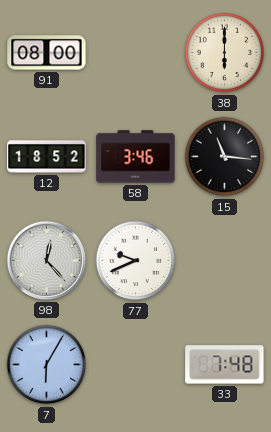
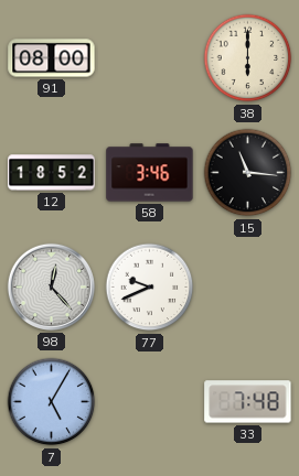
7: 6:05 -> 5:05 (52, 402)
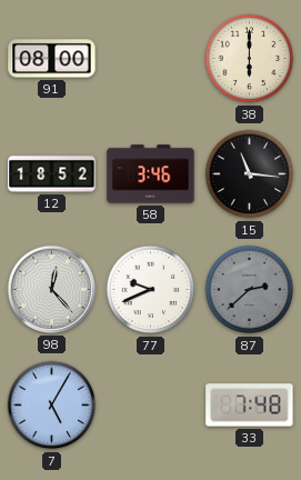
87: none -> 2:38 (250, 290)
